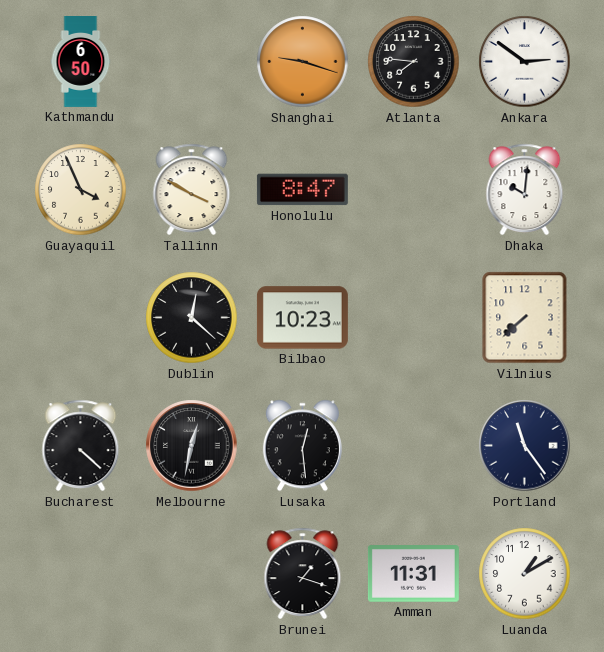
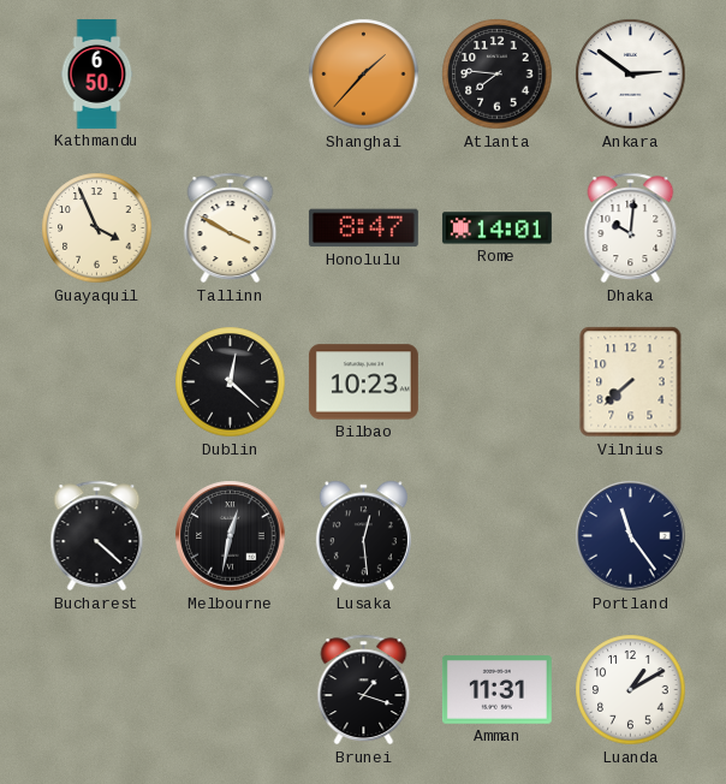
Shanghai: 9:18 -> 1:37 (364, 75)
Rome: none -> 14:01 (496, 228)
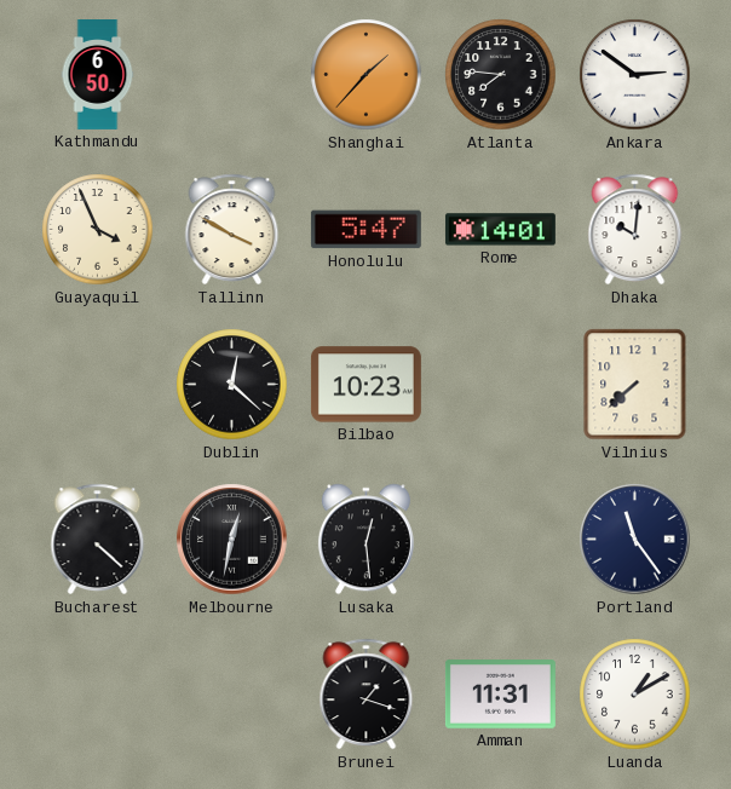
Honolulu: 8:47 -> 5:47 (365, 230)
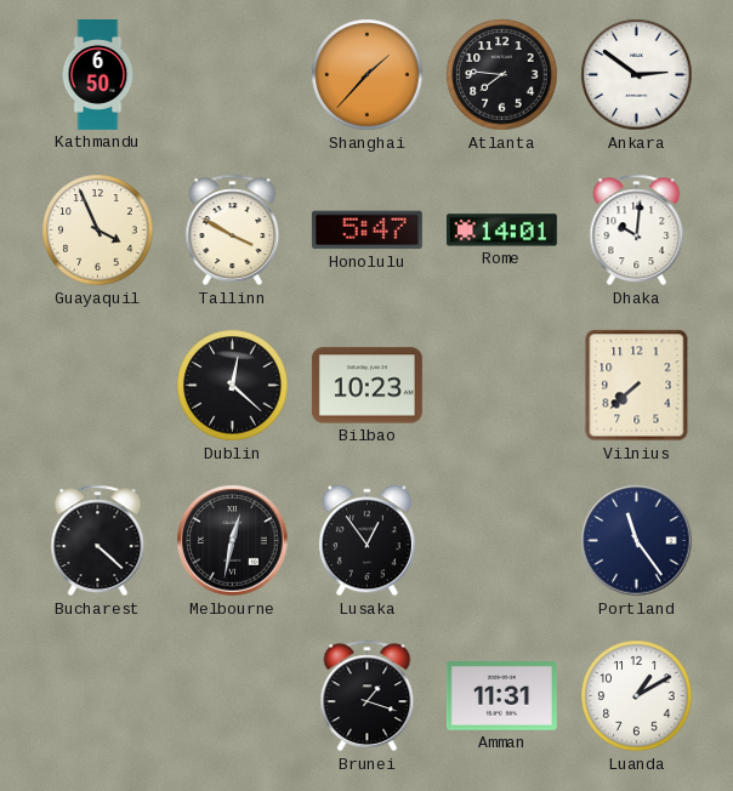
Lusaka: 12:29 -> 12:54 (366, 541)
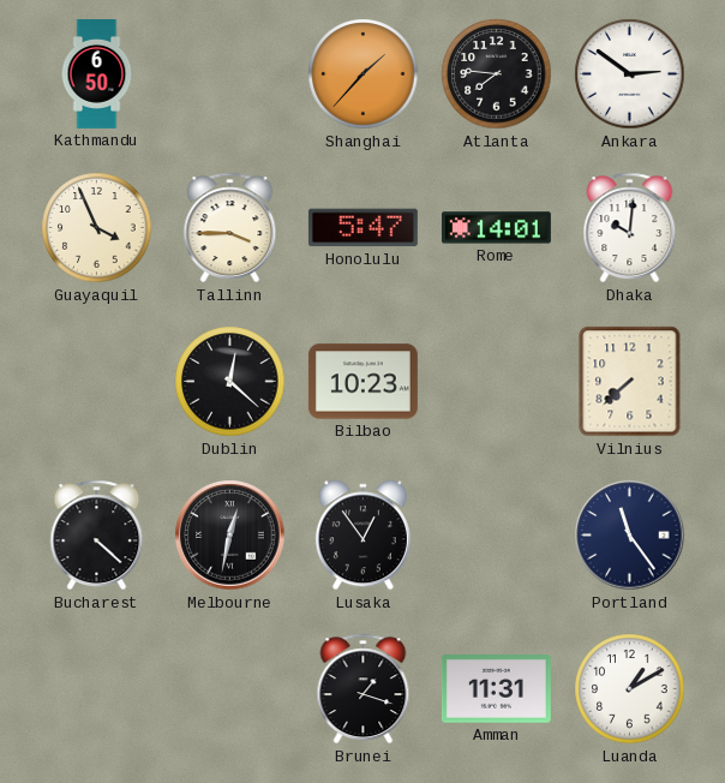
Tallinn: 3:50 -> 3:45 (230, 228)
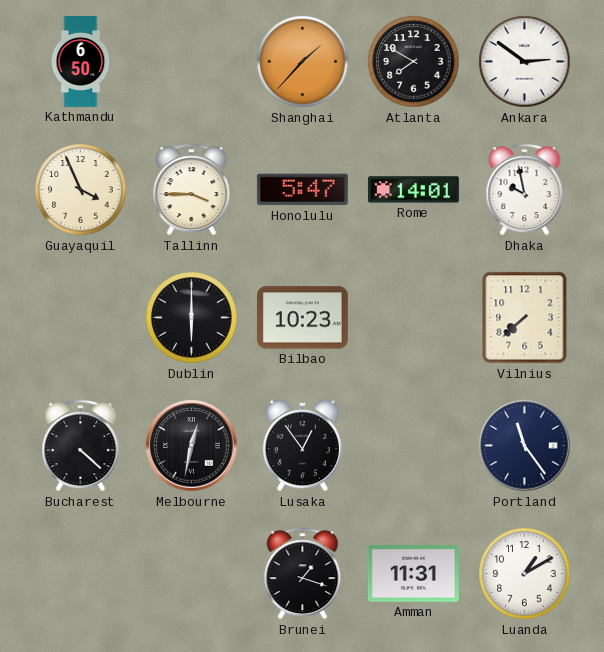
Atlanta: 7:46 -> 7:50 (414, 62)
Dhaka: 10:01 -> 9:58 (525, 190)
Dublin: 12:22 -> 6:00 (192, 318)
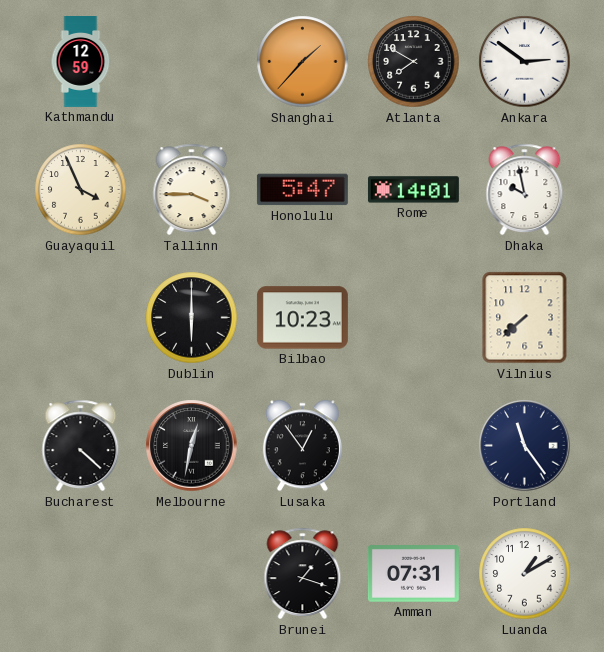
Kathmandu: 6:50 -> 12:59 (81, 62)
Amman: 11:31 -> 07:31 (413, 574)
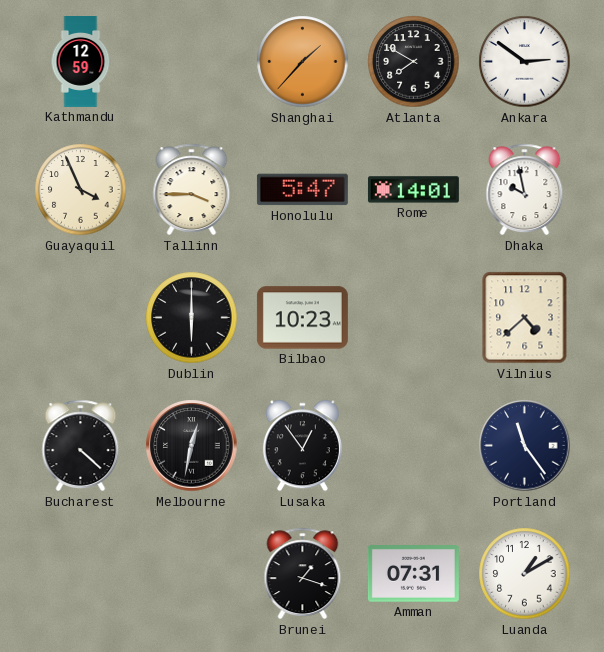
Vilnius: 7:38 -> 4:38 (525, 318)
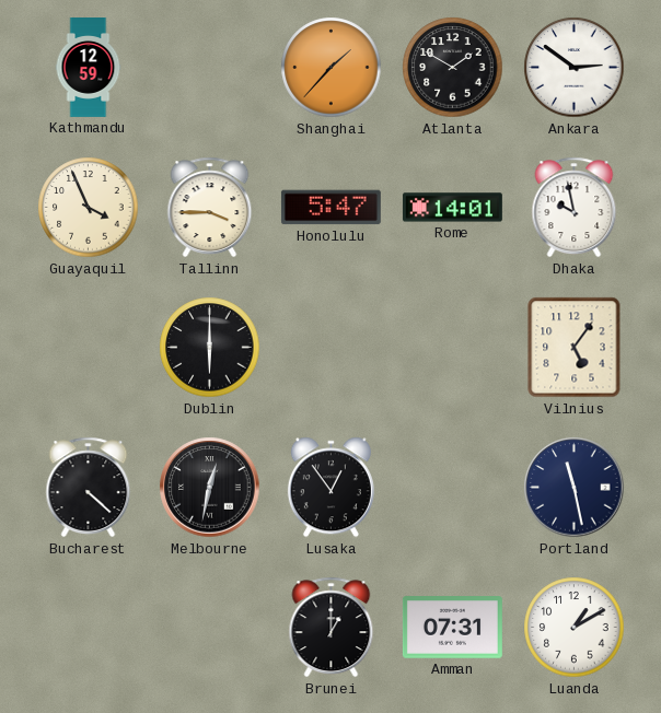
Atlanta: 7:50 -> 1:50 (453, 68)
Bilbao: 10:23 -> none (302, 318)
Vilnius: 4:38 -> 5:06 (575, 348)
Portland: 11:24 -> 11:28 (575, 488)
Brunei: 1:18 -> 1:00 (332, 628)
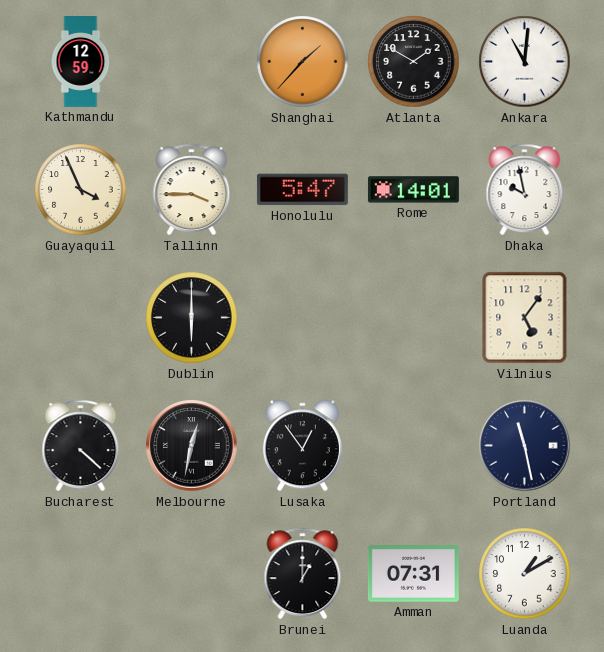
Ankara: 2:51 -> 11:01 (525, 62)
